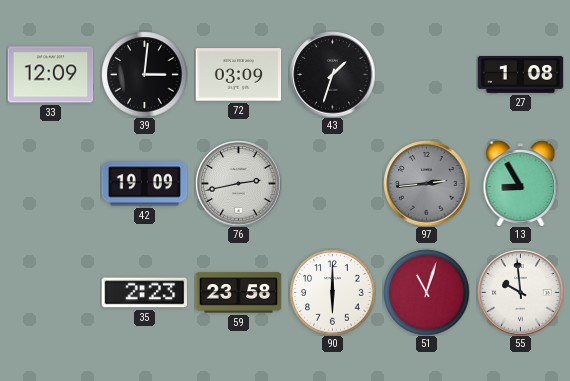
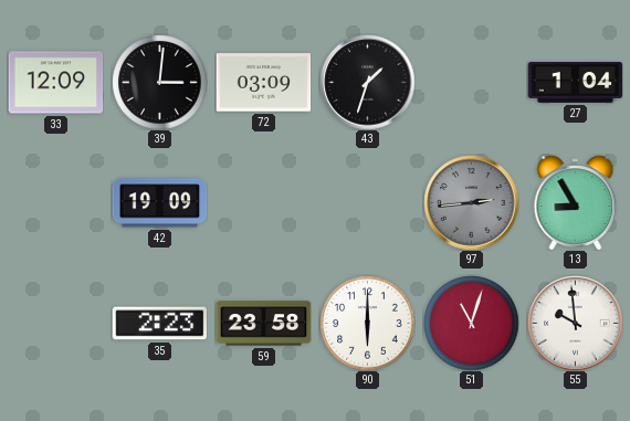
27: 1:08 -> 1:04 (575, 83)
76: 2:43 -> none (238, 183)
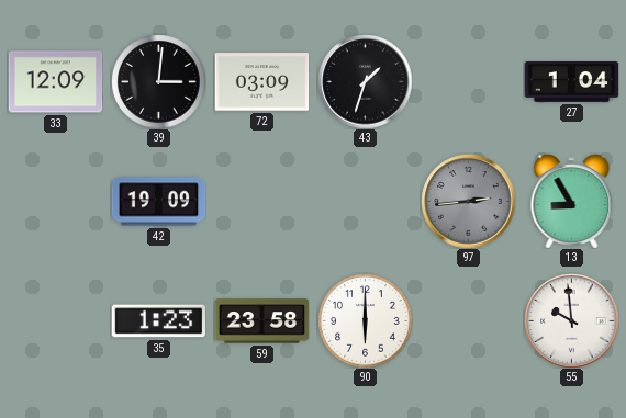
35: 2:23 -> 1:23 (158, 321)
51: 11:03 -> none (471, 323)
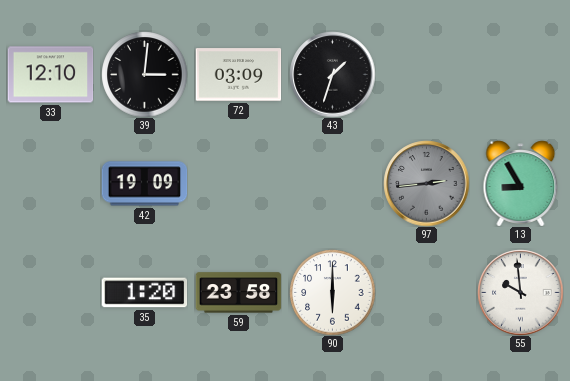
33: 12:09 -> 12:10 (50, 75)
27: 1:04 -> none (571, 82)
35: 1:23 -> 1:20 (144, 293)
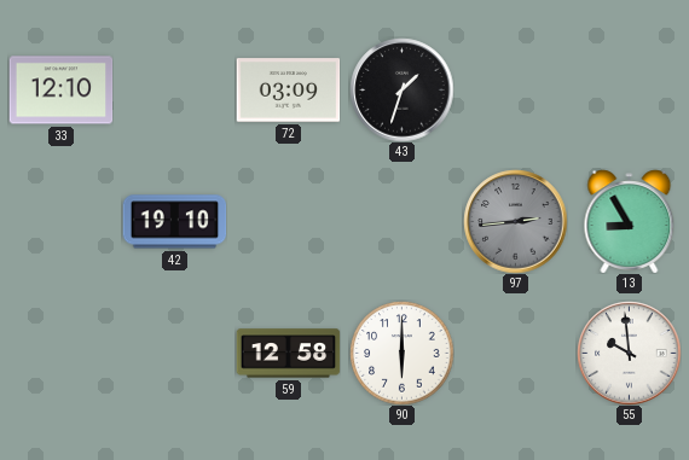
39: 3:01 -> none (144, 74)
42: 19:09 -> 19:10 (174, 222)
35: 1:20 -> none (144, 293)
59: 23:58 -> 12:58 (288, 354)
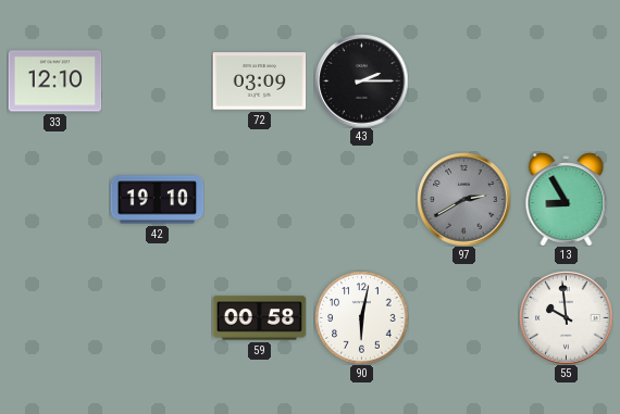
43: 1:33 -> 2:15 (361, 80)
97: 2:44 -> 2:40 (463, 199)
59: 12:58 -> 00:58 (259, 318)
90: 6:00 -> 6:02 (361, 317)
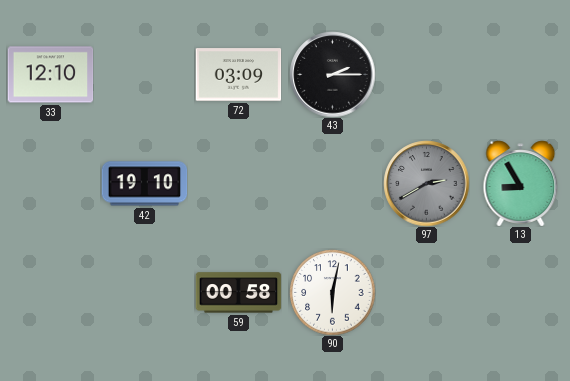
55: 9:59 -> none (566, 317)
